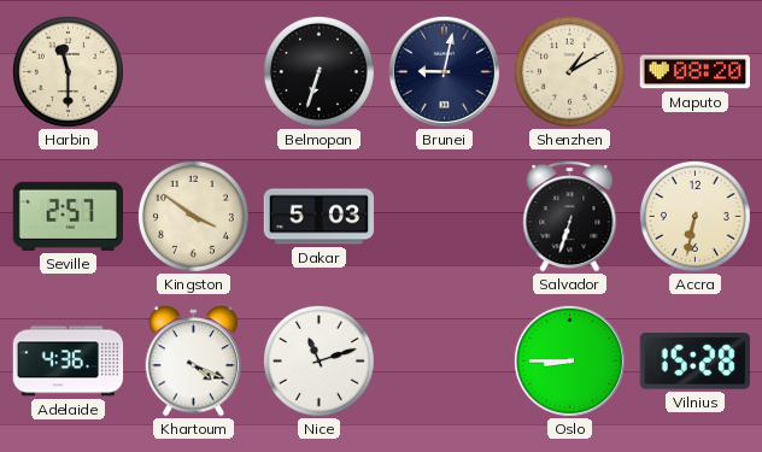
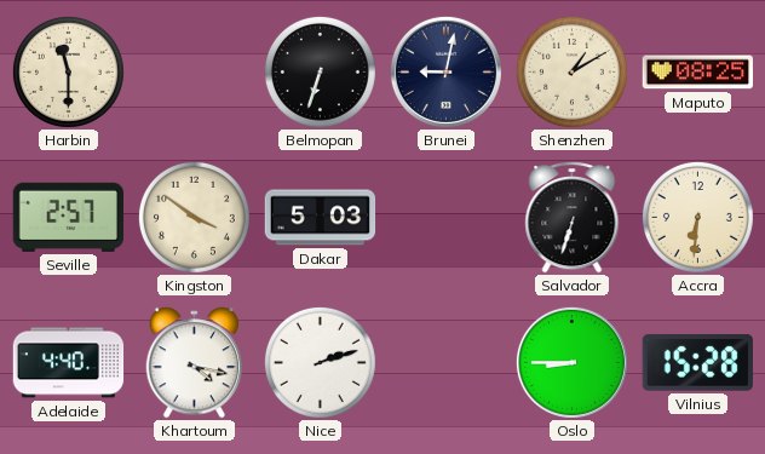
Maputo: 08:20 -> 08:25 (697, 73)
Accra: 6:32 -> 6:31 (697, 217)
Adelaide: 4:36 -> 4:40 (69, 363)
Khartoum: 4:19 -> 4:17 (195, 363)
Nice: 11:12 -> 2:12 (320, 362)
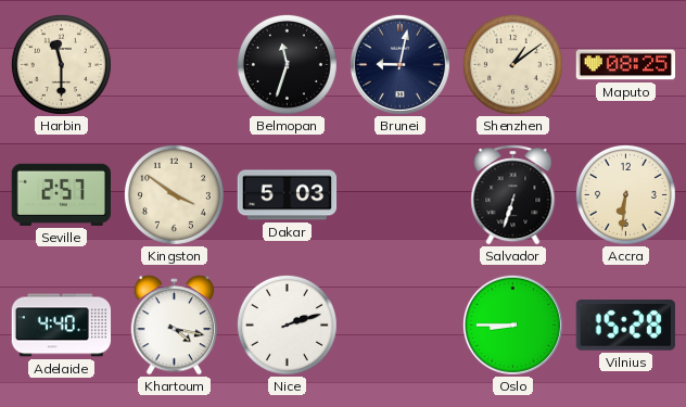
Belmopan: 6:33 -> 11:33 (287, 64)
Shenzhen: 1:10 -> 1:09 (512, 64)
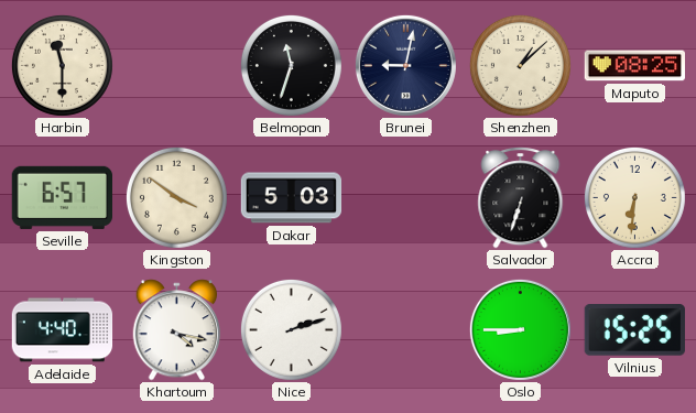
Shenzhen: 1:09 -> 1:08 (520, 65)
Seville: 2:57 -> 6:57 (62, 197)
Vilnius: 15:28 -> 15:25 (634, 330)
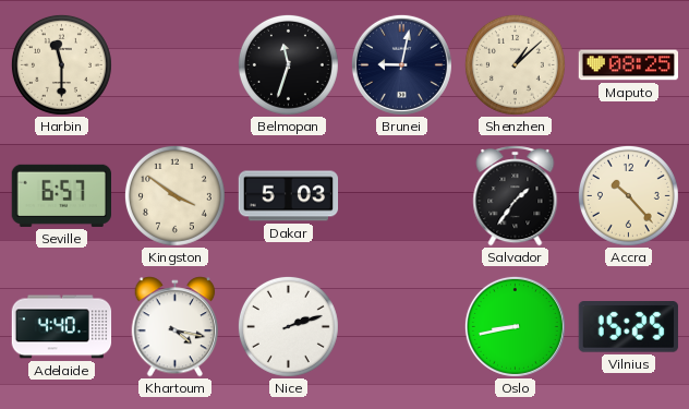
Salvador: 6:33 -> 1:36 (516, 196)
Accra: 6:31 -> 10:23 (628, 195)
Oslo: 8:45 -> 8:43 (515, 326)
